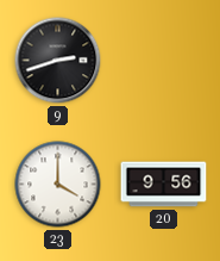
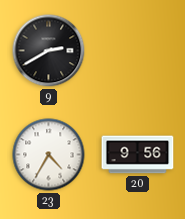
9: 2:42 -> 2:40 (49, 51)
23: 4:00 -> 4:35 (49, 155)
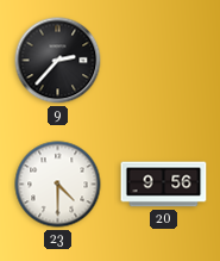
9: 2:40 -> 2:37 (58, 61)
23: 4:35 -> 4:30 (58, 185)
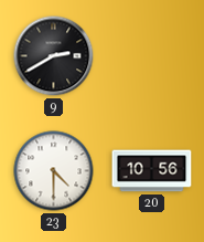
9: 2:37 -> 2:40 (54, 56)
20: 9:56 -> 10:56 (152, 171)
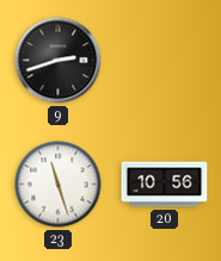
9: 2:40 -> 2:42 (59, 61)
23: 4:30 -> 11:27 (59, 185)
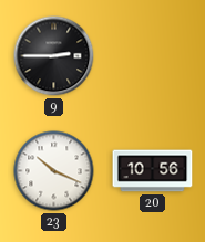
9: 2:42 -> 2:45 (54, 56)
23: 11:27 -> 10:19 (54, 171)
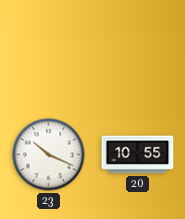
9: 2:45 -> none (54, 56)
20: 10:56 -> 10:55 (138, 155)
